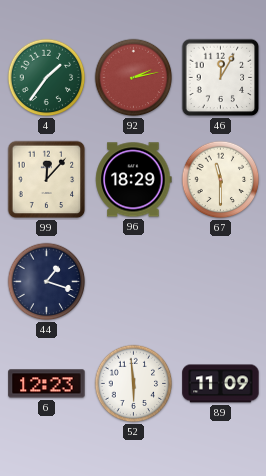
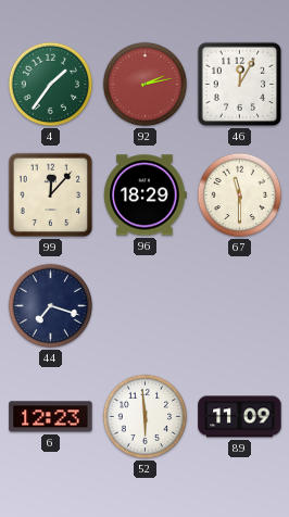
44: 1:18 -> 7:18 (51, 306)
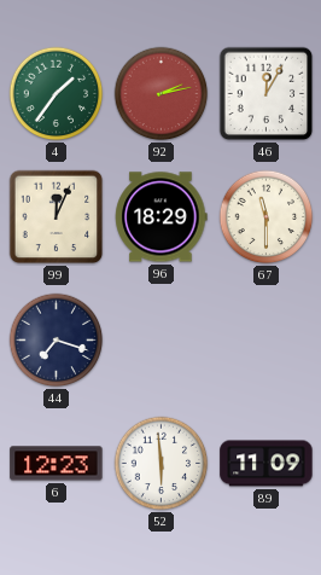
99: 12:07 -> 12:04 (57, 217)
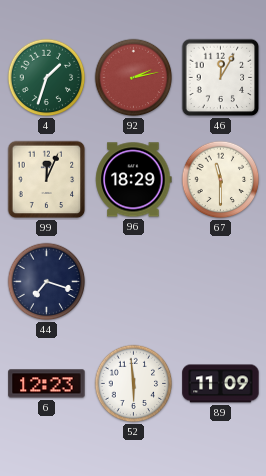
4: 1:36 -> 1:33 (47, 78)
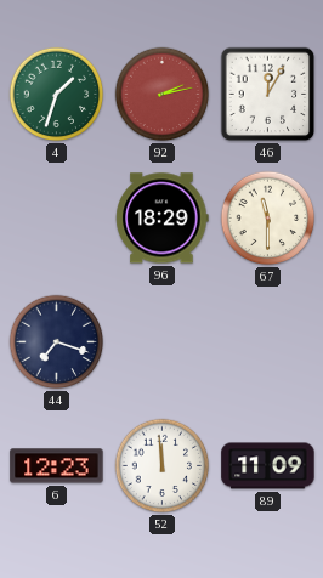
99: 12:04 -> none (47, 180)
52: 5:59 -> 11:59 (163, 466)
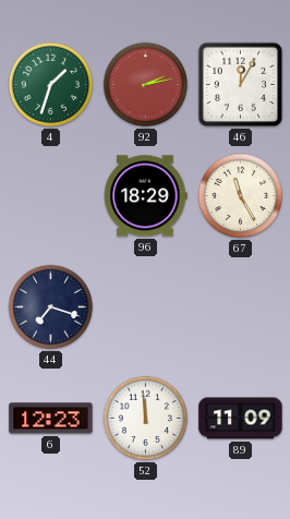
67: 11:30 -> 11:25 (241, 196)
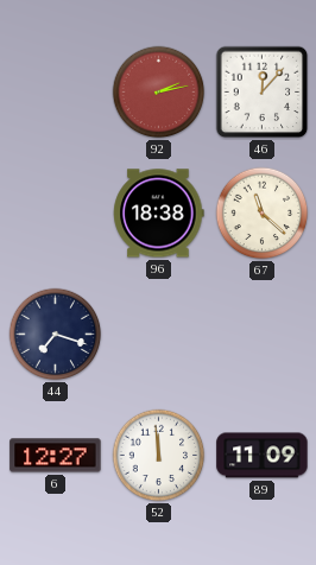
4: 1:33 -> none (51, 85)
46: 12:05 -> 12:07 (263, 93)
96: 18:29 -> 18:38 (159, 214)
67: 11:25 -> 11:22 (263, 214)
6: 12:23 -> 12:27 (56, 456)
